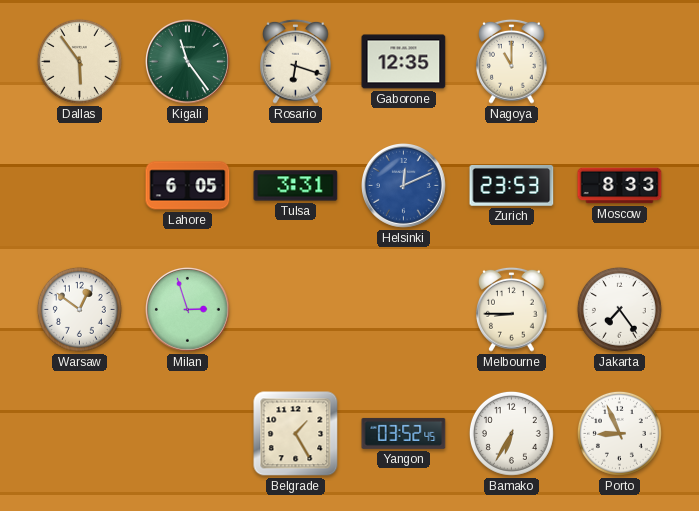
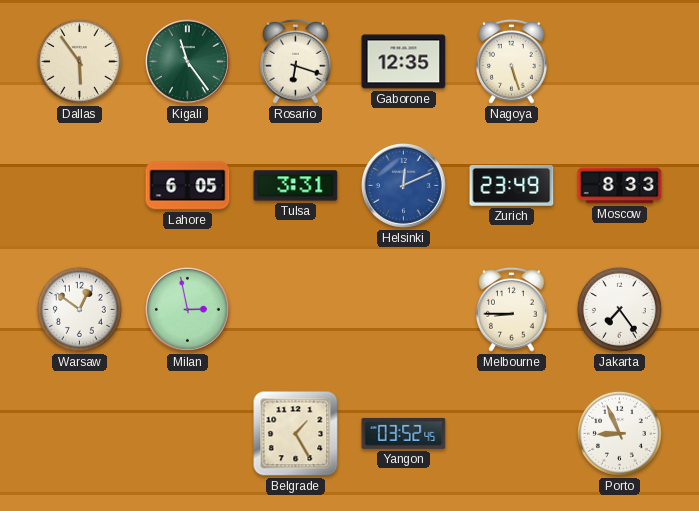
Nagoya: 11:00 -> 5:27 (512, 61)
Zurich: 23:53 -> 23:49 (512, 185)
Milan: 2:57 -> 2:58 (188, 310)
Bamako: 6:35 -> none (511, 433)
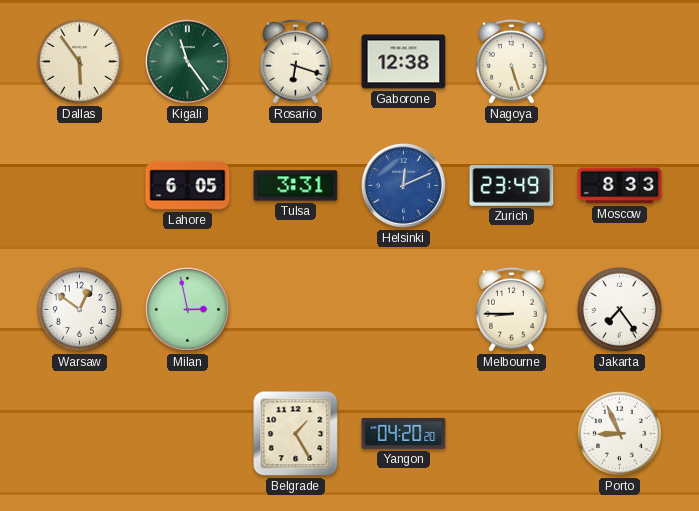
Gaborone: 12:35 -> 12:38 (404, 62)
Yangon: 03:52 -> 04:20 (404, 433)
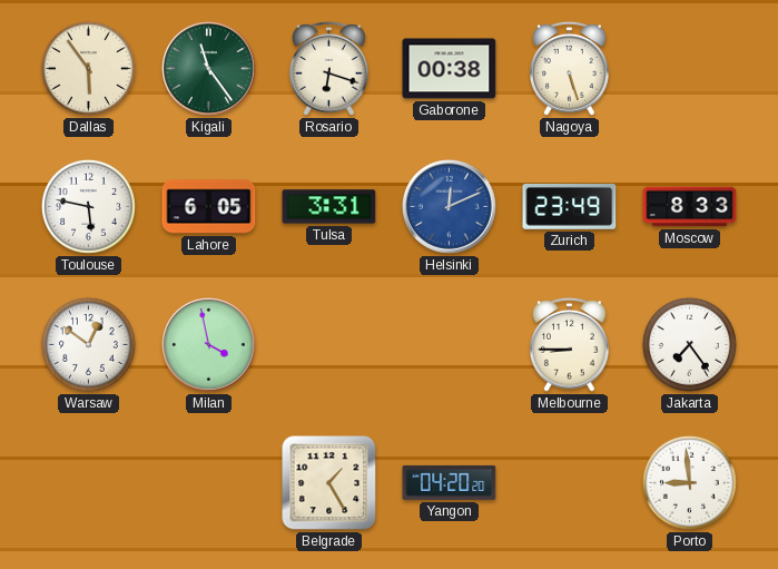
Gaborone: 12:38 -> 00:38 (450, 69)
Toulouse: none -> 5:47 (88, 206)
Milan: 2:58 -> 3:58 (209, 345)
Porto: 8:56 -> 8:59 (689, 482)
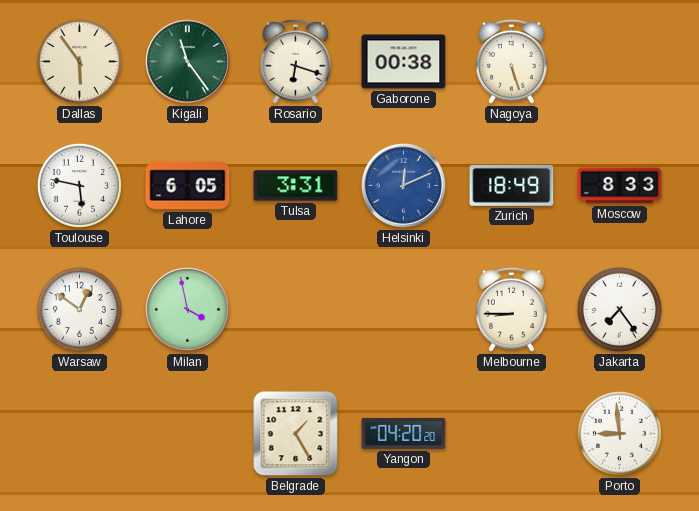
Zurich: 23:49 -> 18:49 (512, 185)
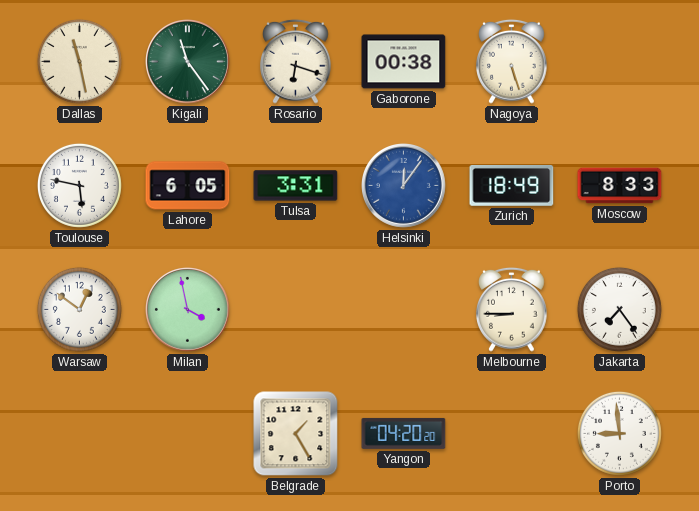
Dallas: 5:54 -> 11:28 (79, 61)
Helsinki: 12:11 -> 12:06 (404, 186)
